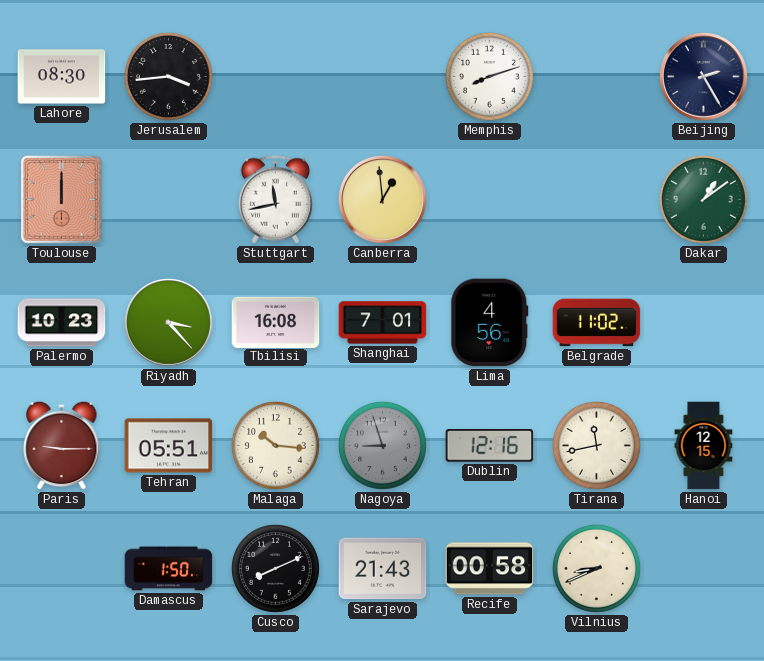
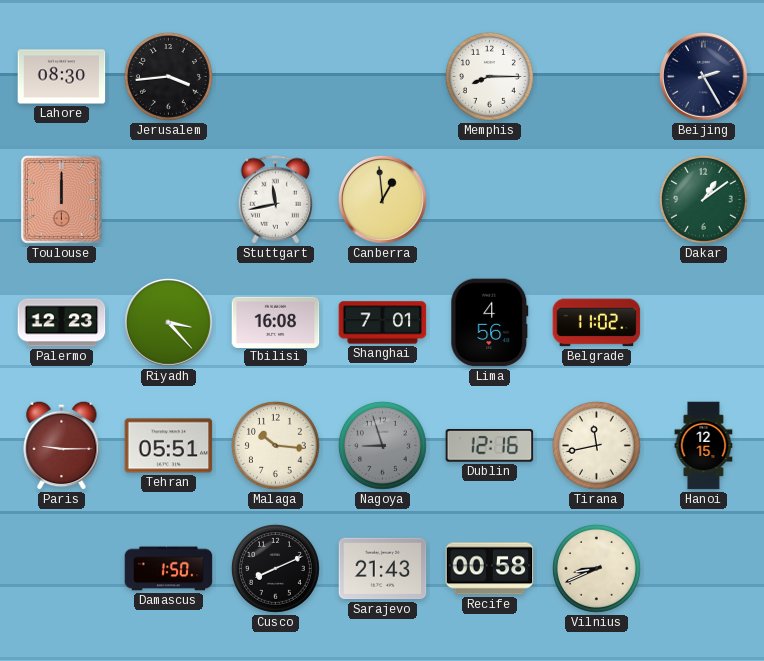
Memphis: 8:12 -> 8:15 (489, 76)
Palermo: 10:23 -> 12:23 (62, 323)
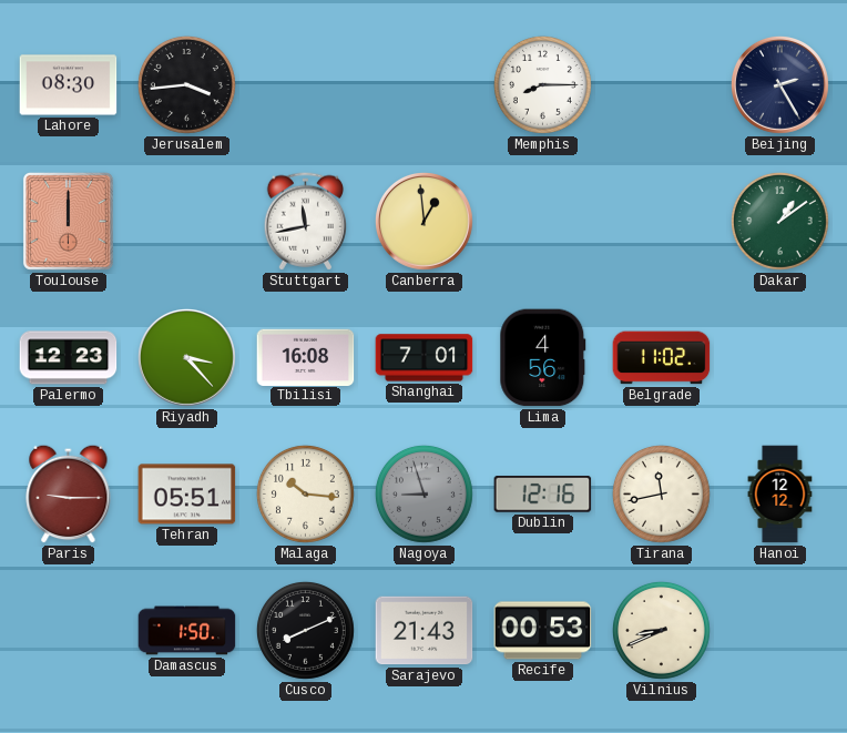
Hanoi: 12:15 -> 12:12 (780, 495)
Recife: 00:58 -> 00:53 (543, 631)
